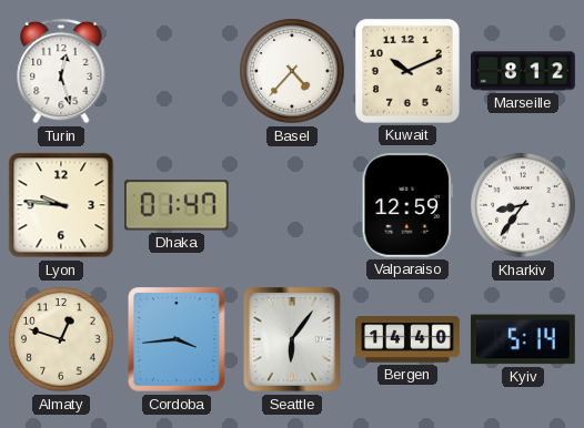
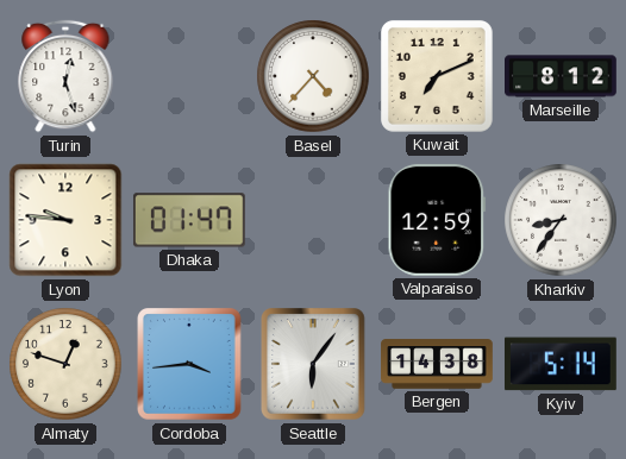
Kuwait: 10:11 -> 7:11 (437, 76)
Bergen: 14:40 -> 14:38 (437, 364)
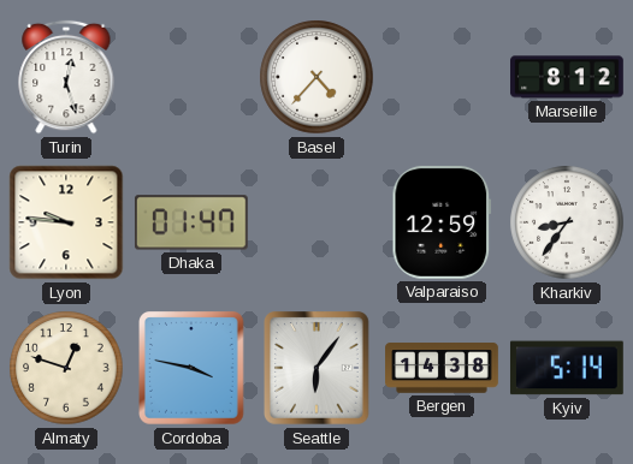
Kuwait: 7:11 -> none (437, 76)
Cordoba: 3:44 -> 3:47 (193, 369)
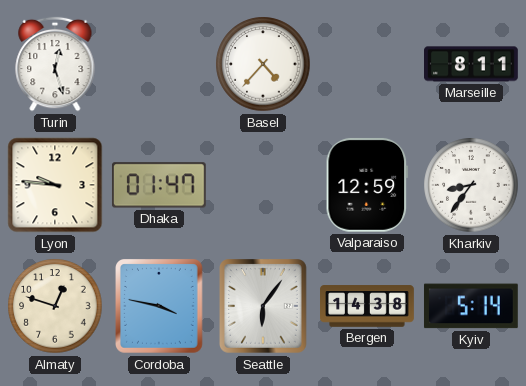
Marseille: 8:12 -> 8:11 (472, 64)
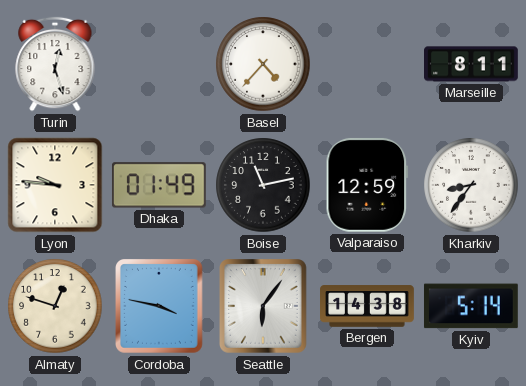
Dhaka: 01:47 -> 01:49 (159, 185)
Boise: none -> 11:13 (263, 185)
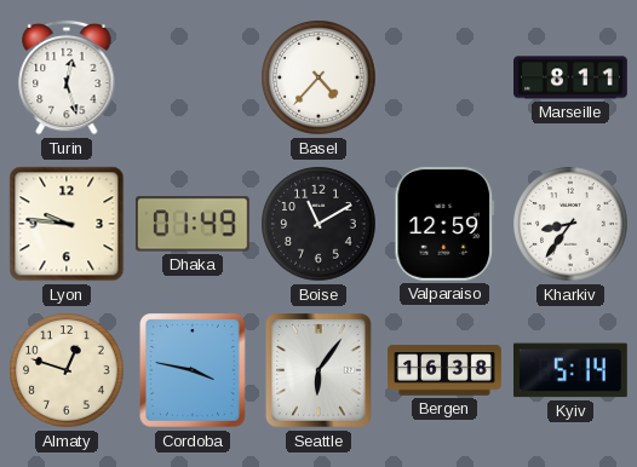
Boise: 11:13 -> 11:10 (318, 224)
Bergen: 14:38 -> 16:38 (444, 370)
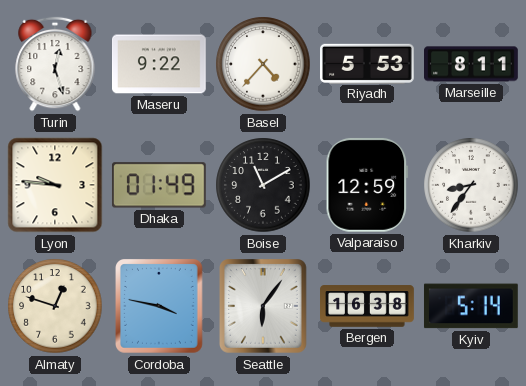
Maseru: none -> 9:22 (160, 64)
Riyadh: none -> 5:53 (368, 63)
